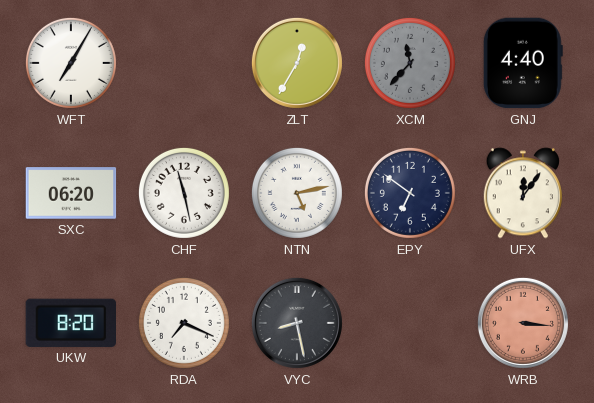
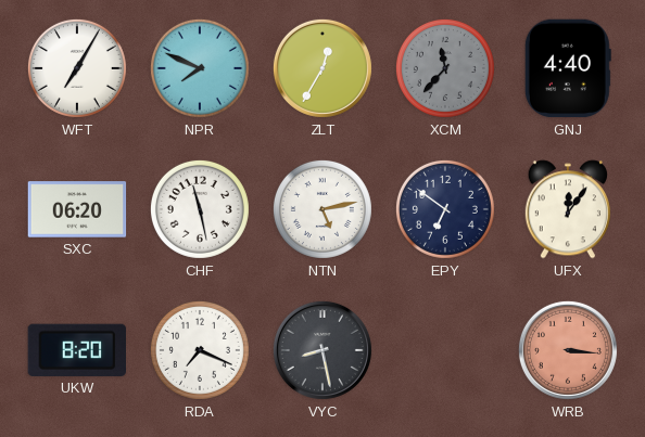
NPR: none -> 7:49 (200, 68)
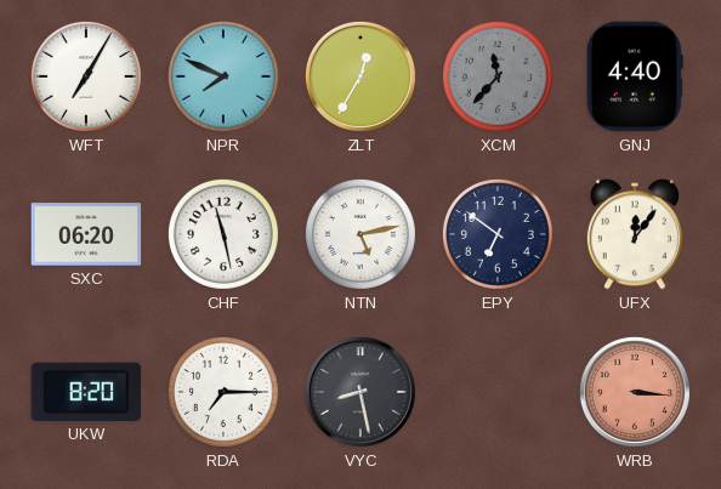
RDA: 7:19 -> 7:15 (223, 392)
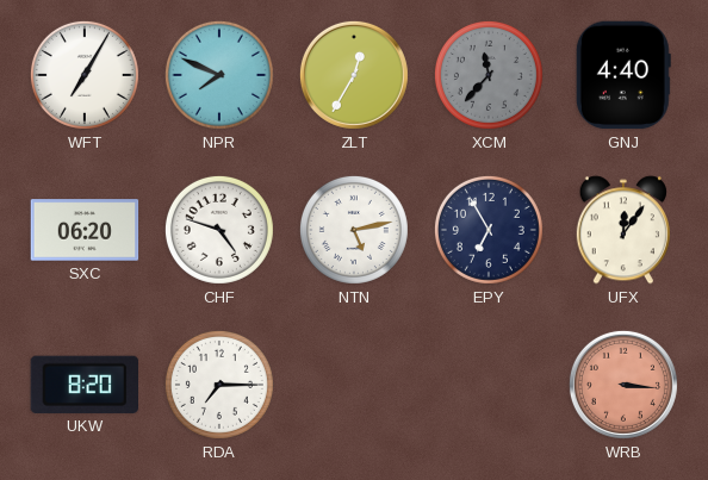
CHF: 11:28 -> 4:48 (219, 230)
EPY: 6:51 -> 6:55 (489, 230)
VYC: 8:28 -> none (360, 392)
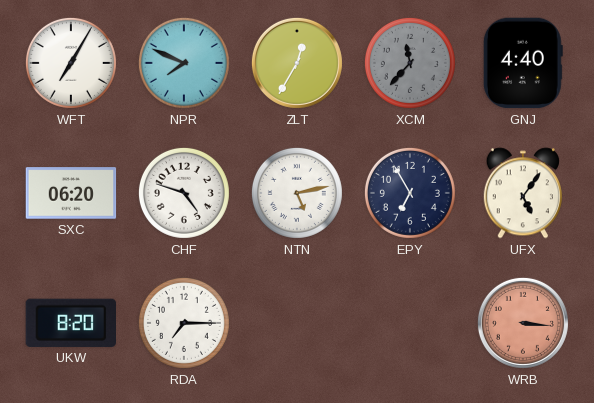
UFX: 12:06 -> 5:06 (523, 193)
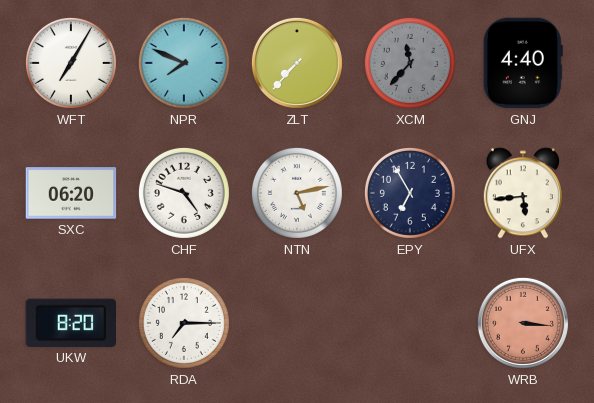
ZLT: 12:35 -> 7:37 (297, 63)
UFX: 5:06 -> 5:44 (523, 193)
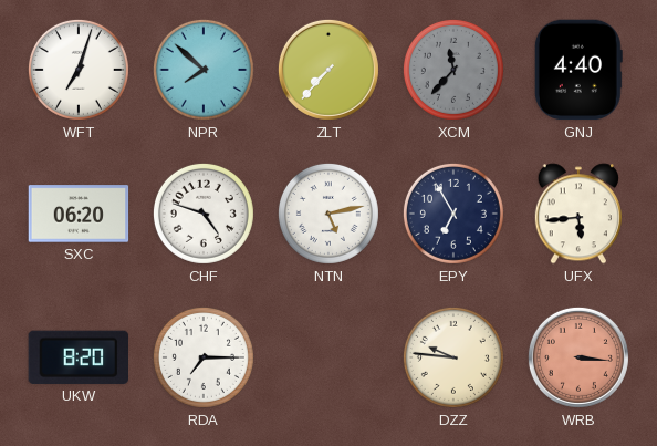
WFT: 7:05 -> 7:03 (79, 70)
NPR: 7:49 -> 7:52 (204, 70)
DZZ: none -> 9:46 (453, 357)
